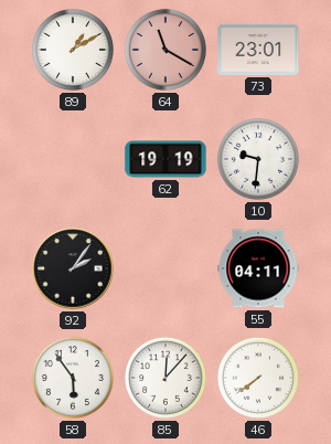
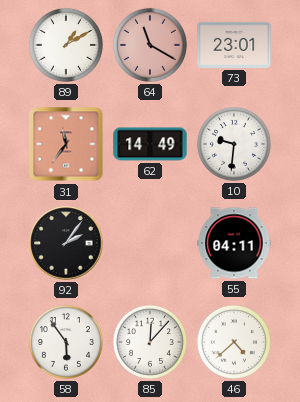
31: none -> 11:36 (66, 144)
62: 19:19 -> 14:49 (150, 144)
46: 7:39 -> 4:38 (234, 342)
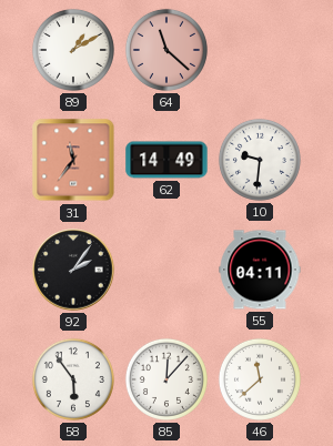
64: 11:20 -> 11:22 (167, 50)
73: 23:01 -> none (234, 45)
46: 4:38 -> 11:38 (260, 379)
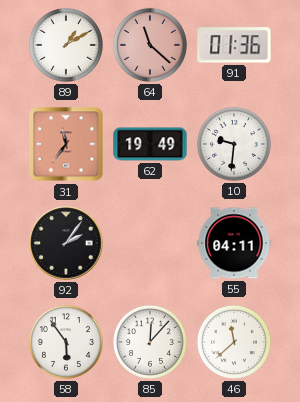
91: none -> 01:36 (234, 45)
62: 14:49 -> 19:49 (150, 144)
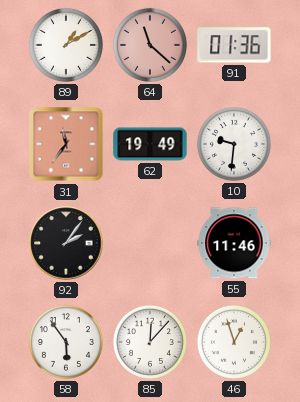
55: 04:11 -> 11:46 (234, 243)
46: 11:38 -> 12:57 (234, 342)
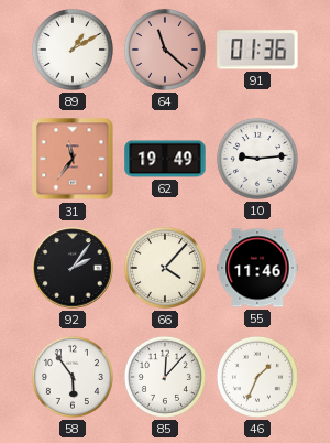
10: 9:31 -> 9:14 (257, 159)
66: none -> 4:07 (165, 268)
46: 12:57 -> 1:34 (257, 377)
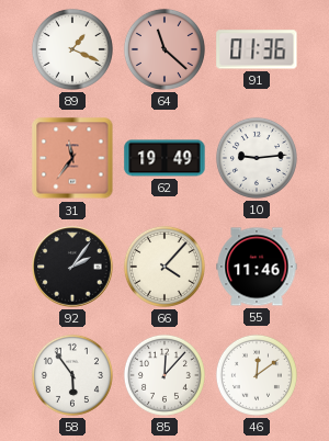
89: 1:10 -> 1:19 (72, 49)
46: 1:34 -> 12:09 (257, 375)
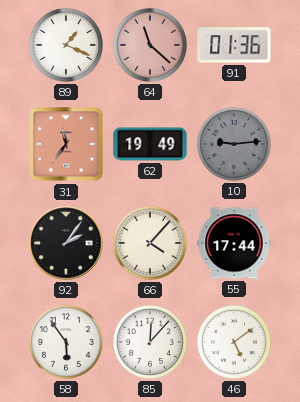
10 dial: white -> grey (234, 144)
55: 11:46 -> 17:44 (234, 243)
46: 12:09 -> 5:09 (234, 342)
